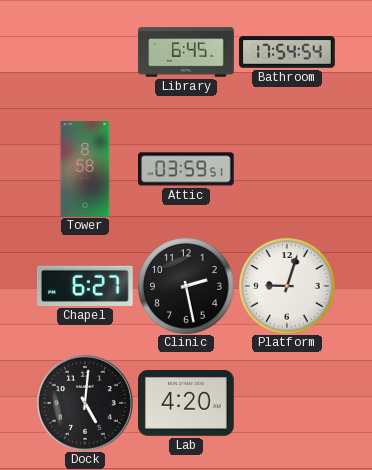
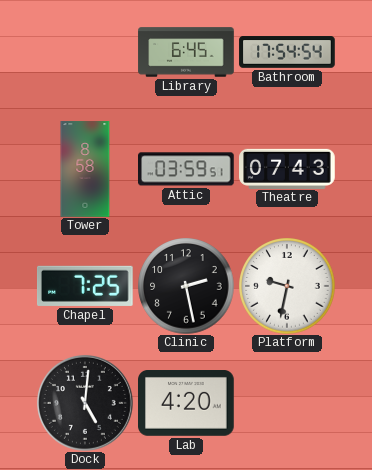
Theatre: none -> 07:43 (287, 168)
Chapel: 6:27 -> 7:25 (86, 286)
Platform: 9:03 -> 9:32 (287, 286)
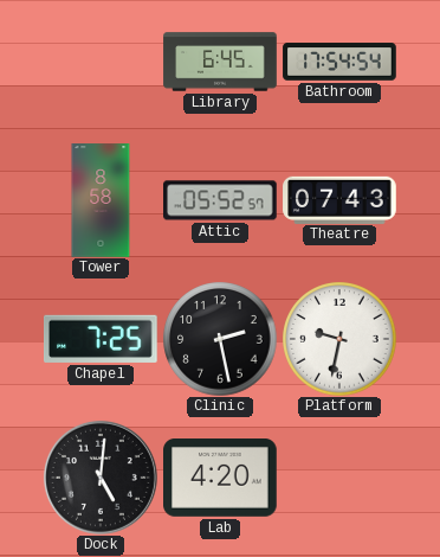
Attic: 03:59 -> 05:52 (221, 200)
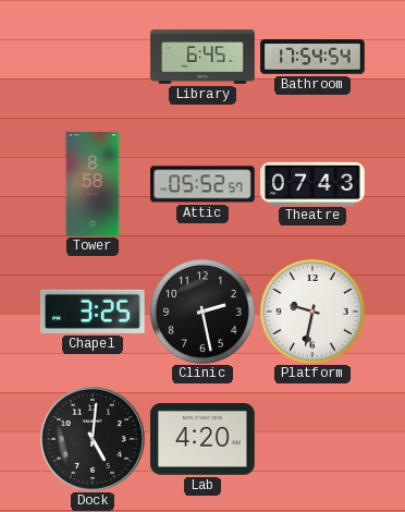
Chapel: 7:25 -> 3:25 (94, 312)
